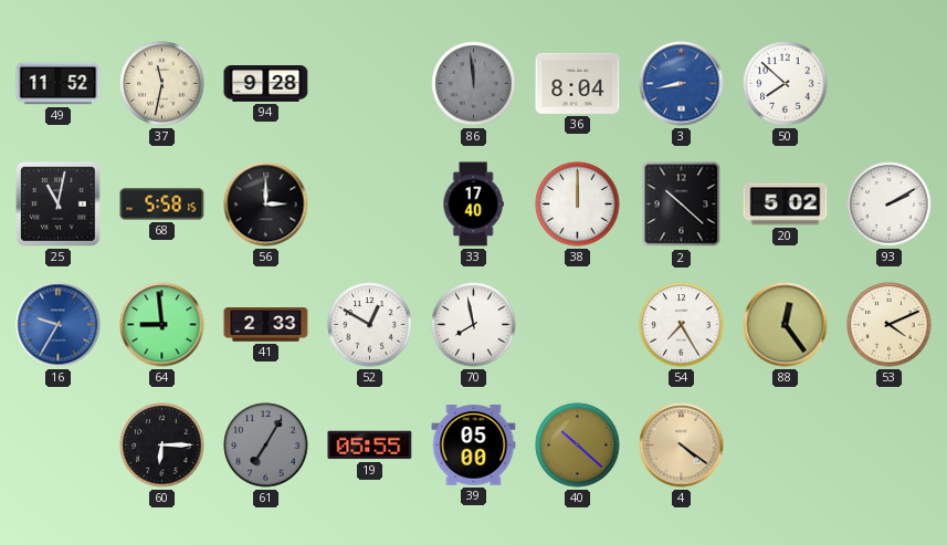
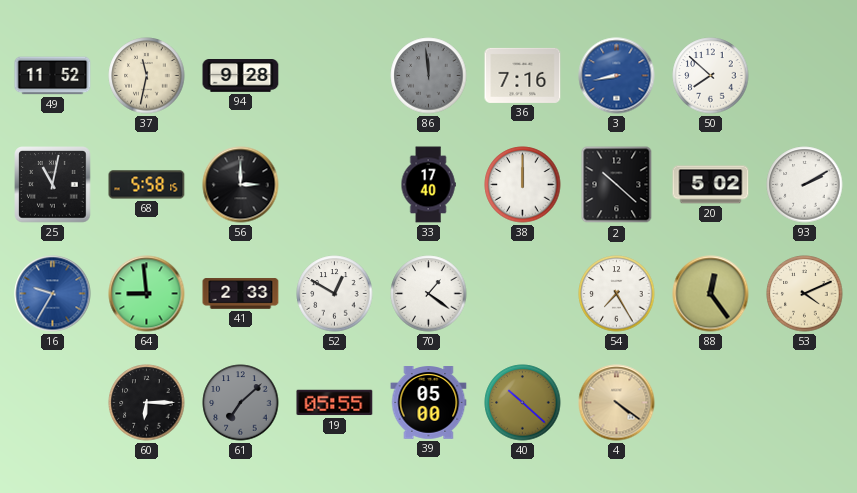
36: 8:04 -> 7:16 (523, 75)
70: 7:58 -> 1:21 (429, 294)
61: 7:05 -> 7:08 (241, 403)
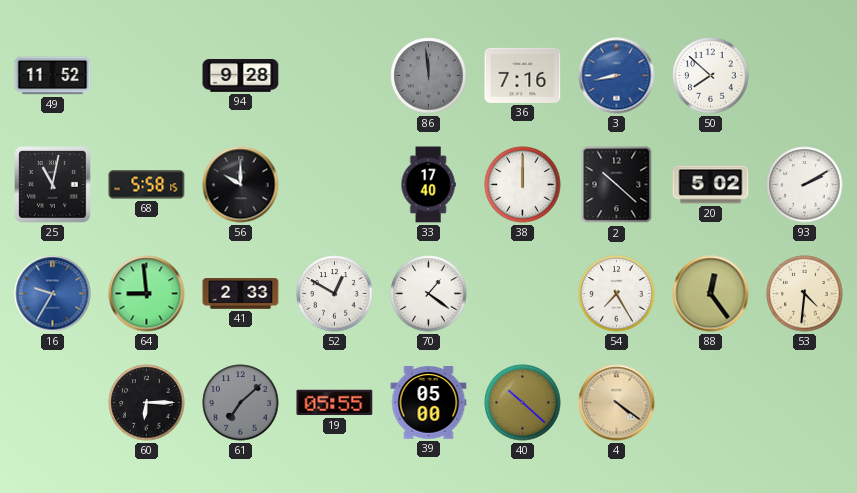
37: 11:32 -> none (147, 76)
56: 3:00 -> 10:00 (241, 185)
53: 4:11 -> 4:31 (805, 294)
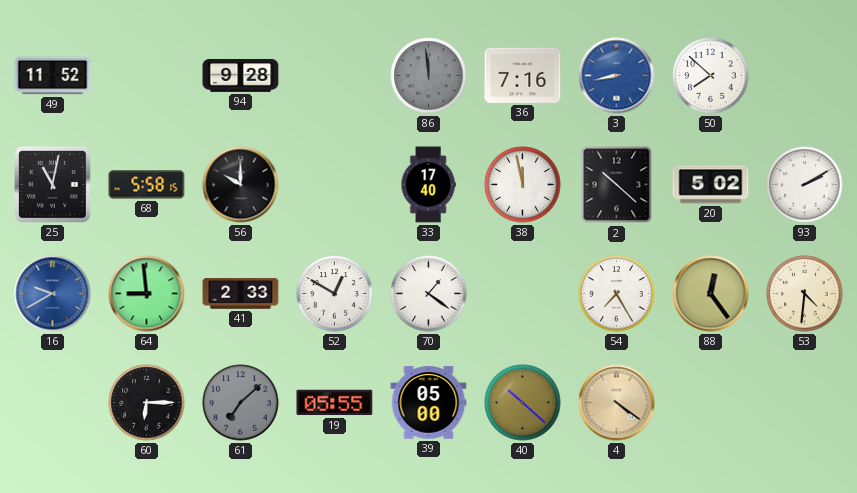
38: 12:00 -> 11:58 (523, 185)
16: 9:35 -> 9:40 (53, 294)
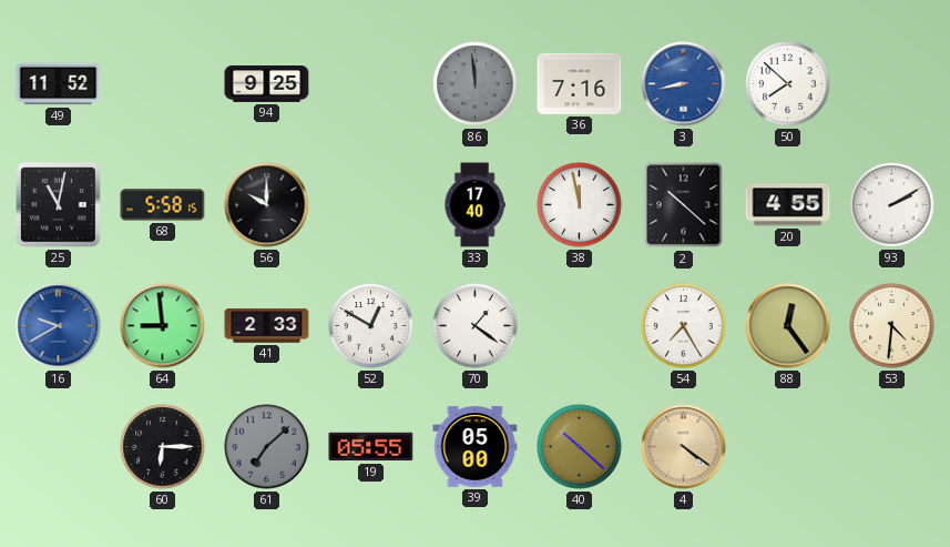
94: 9:28 -> 9:25 (267, 84)
20: 5:02 -> 4:55 (788, 205)
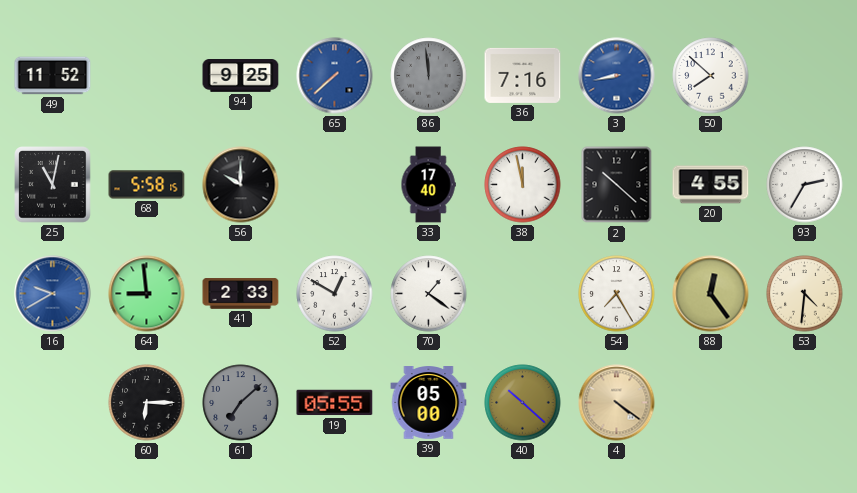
65: none -> 7:38 (335, 76)
93: 2:10 -> 2:35 (805, 185)
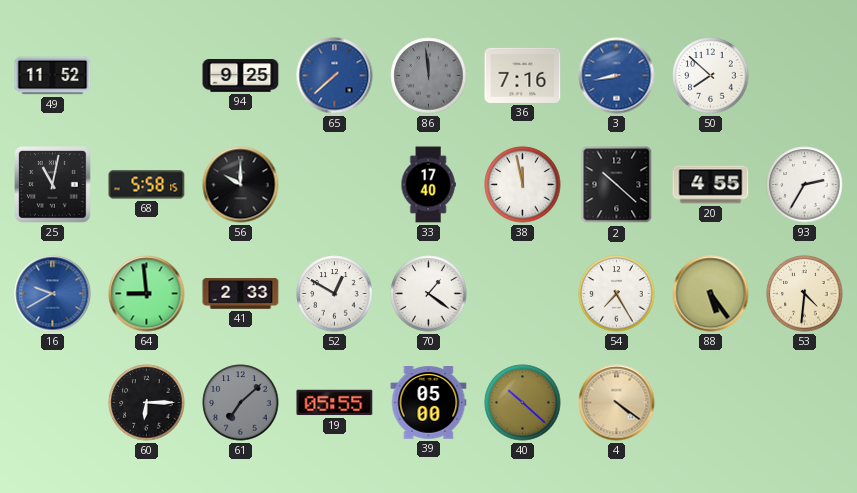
88: 12:24 -> 5:24 (711, 294)
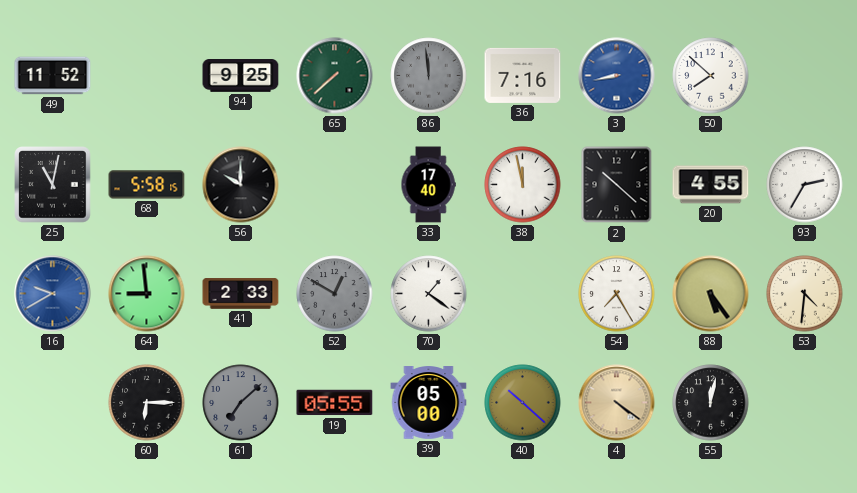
65 dial: blue -> green (335, 76)
52 dial: white -> grey (335, 294)
55: none -> 12:02 (711, 403)
